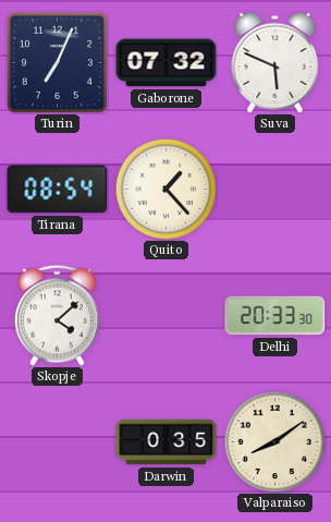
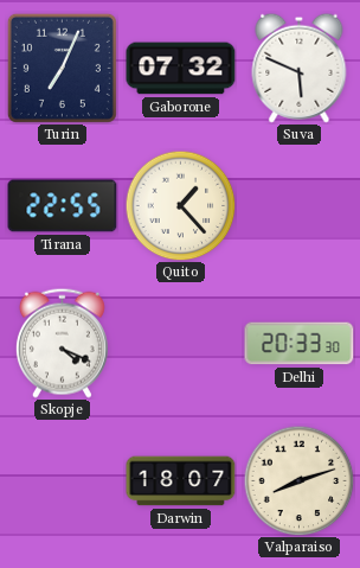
Tirana: 08:54 -> 22:55 (63, 206)
Skopje: 4:08 -> 4:19 (62, 343)
Darwin: 0:35 -> 18:07 (181, 481)
Valparaiso: 8:09 -> 8:12 (298, 480)
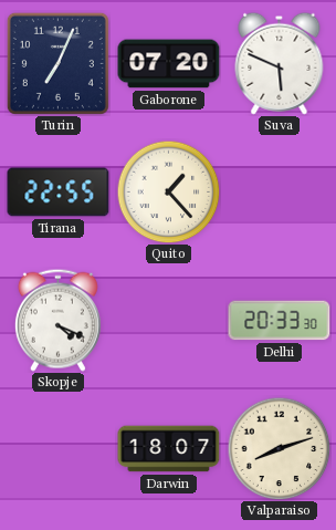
Gaborone: 07:32 -> 07:20 (169, 64)
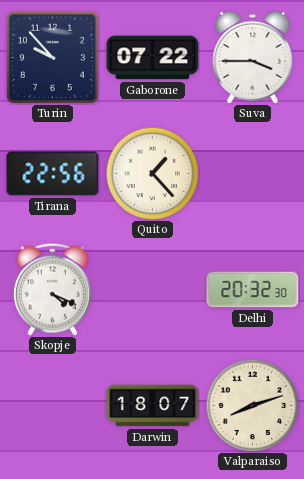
Turin: 7:04 -> 9:53 (52, 57)
Gaborone: 07:20 -> 07:22 (153, 58)
Suva: 5:49 -> 3:45 (253, 57)
Tirana: 22:55 -> 22:56 (53, 174)
Delhi: 20:33 -> 20:32 (253, 290)
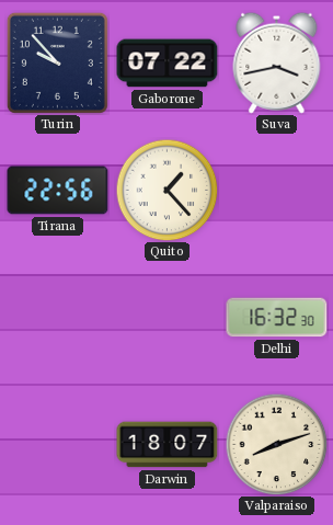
Suva: 3:45 -> 3:43 (277, 62)
Skopje: 4:19 -> none (52, 289)
Delhi: 20:32 -> 16:32 (277, 318)
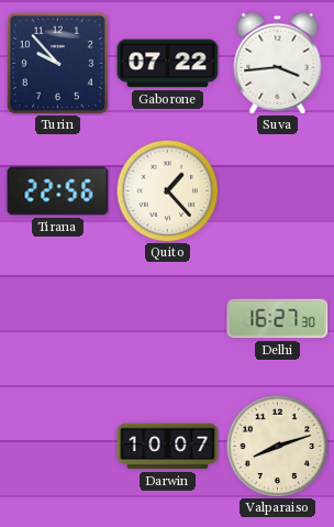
Suva: 3:43 -> 3:44 (278, 63)
Delhi: 16:32 -> 16:27 (278, 319)
Darwin: 18:07 -> 10:07 (168, 447)
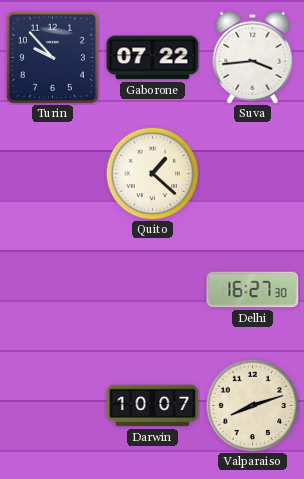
Tirana: 22:56 -> none (58, 191)
Quito: 1:23 -> 1:22 (152, 173)
